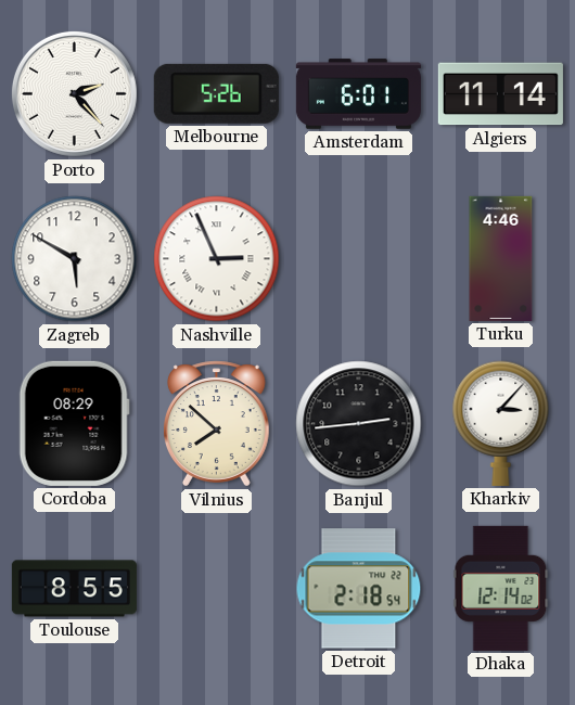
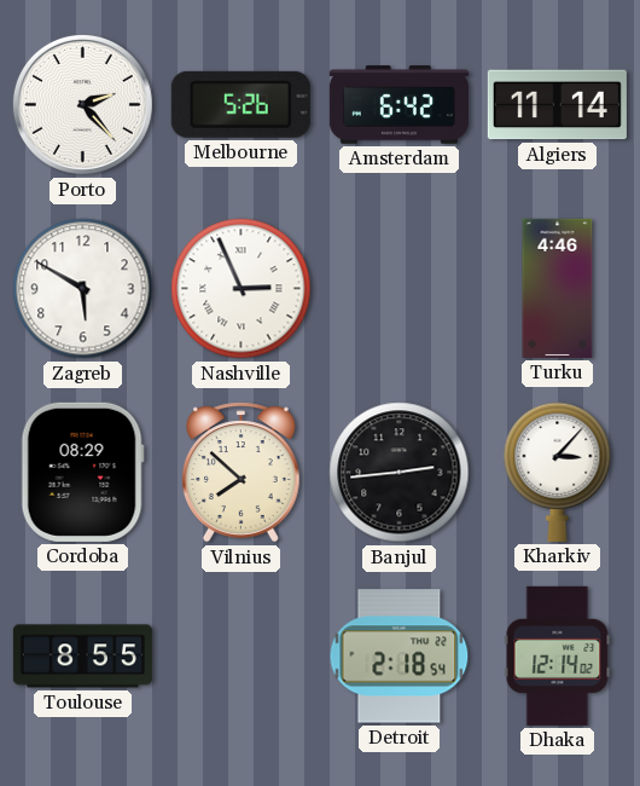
Amsterdam: 6:01 -> 6:42 (398, 105)
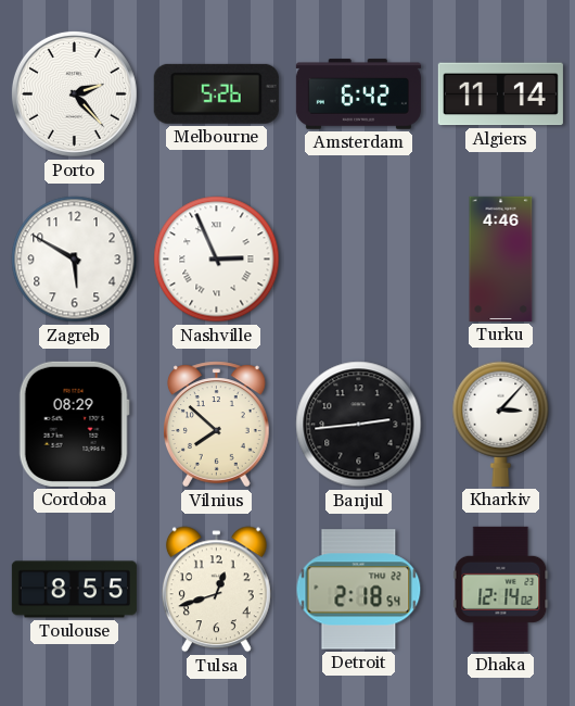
Tulsa: none -> 12:42 (216, 590)
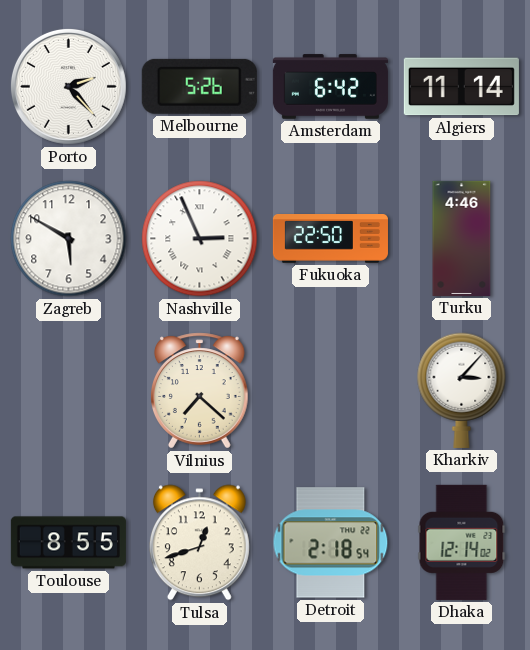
Fukuoka: none -> 22:50 (330, 239)
Cordoba: 08:29 -> none (74, 424)
Vilnius: 7:52 -> 7:22 (200, 391)
Banjul: 2:44 -> none (359, 425)
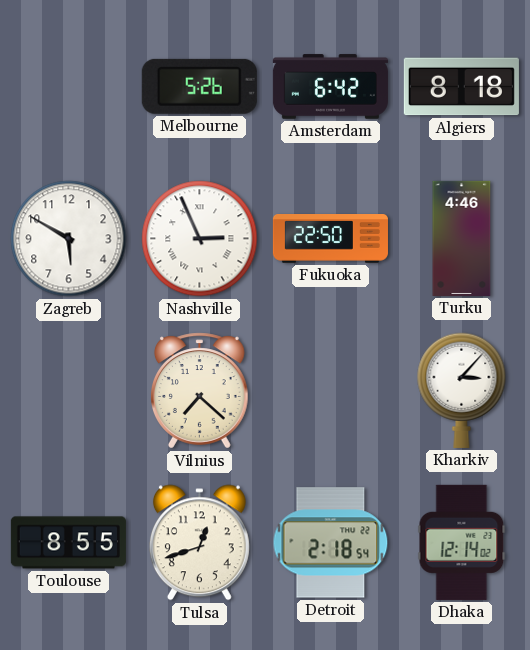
Porto: 2:23 -> none (68, 86)
Algiers: 11:14 -> 8:18 (461, 87)
